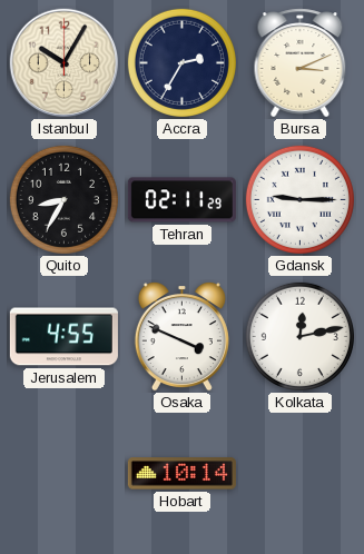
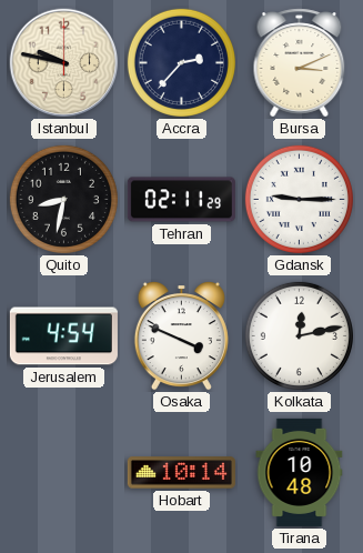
Istanbul: 10:05 -> 9:47 (64, 63)
Accra: 2:35 -> 2:37 (181, 62)
Quito: 8:35 -> 8:32 (63, 199)
Jerusalem: 4:55 -> 4:54 (63, 336)
Tirana: none -> 10:48 (300, 472)
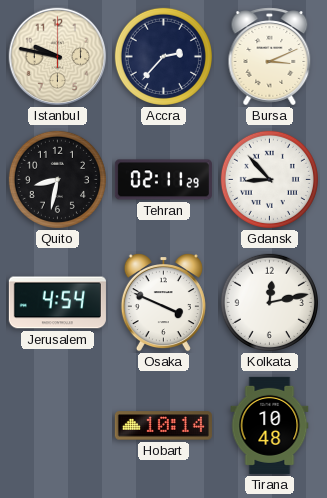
Gdansk: 9:15 -> 8:53 (269, 179)
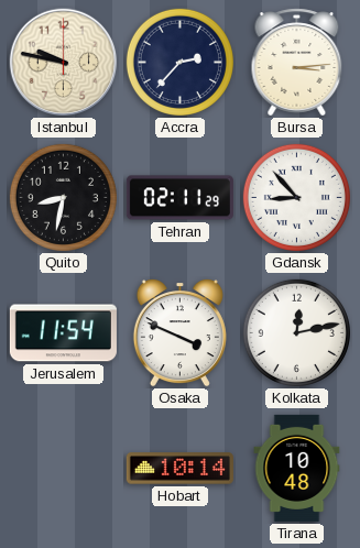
Bursa: 3:11 -> 3:14 (297, 63)
Jerusalem: 4:54 -> 11:54 (63, 333)
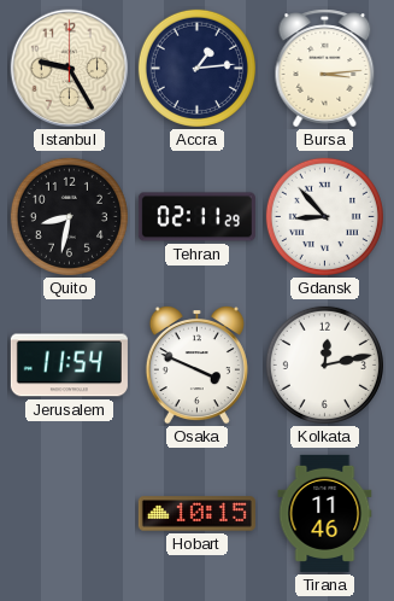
Istanbul: 9:47 -> 9:25 (70, 69)
Accra: 2:37 -> 1:14 (196, 68)
Hobart: 10:14 -> 10:15 (196, 514)
Tirana: 10:48 -> 11:46 (325, 513)
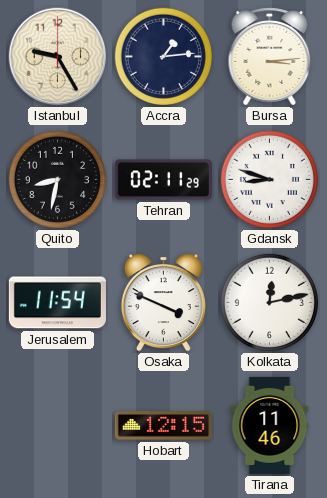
Gdansk: 8:53 -> 8:48 (269, 179)
Hobart: 10:15 -> 12:15 (163, 426)
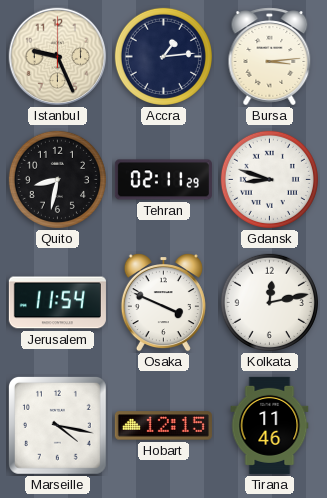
Istanbul: 9:25 -> 9:26 (58, 57)
Marseille: none -> 4:17 (57, 425)
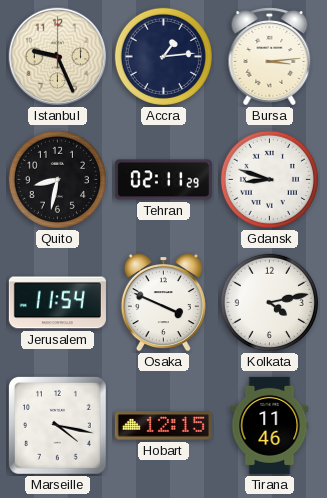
Kolkata: 12:13 -> 4:13 (269, 302)
